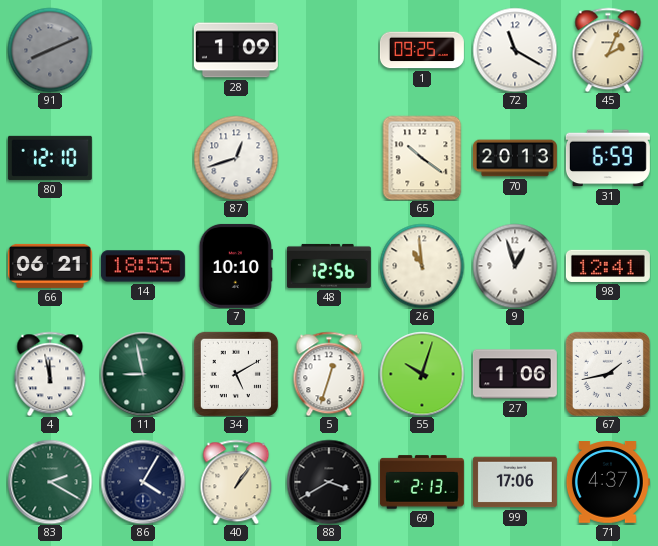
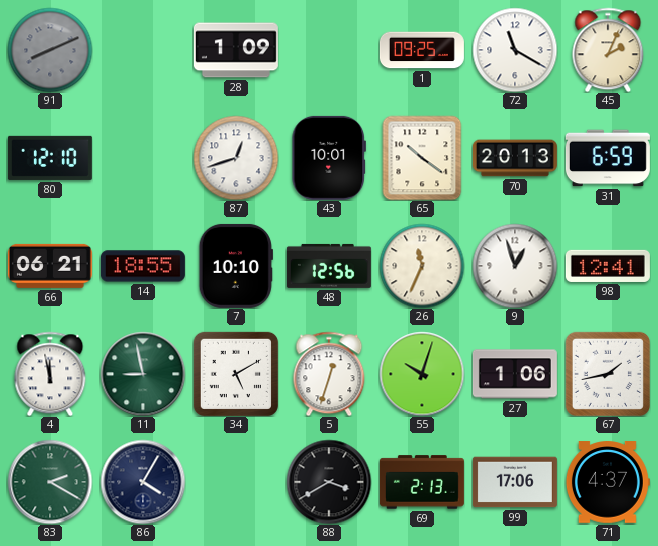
43: none -> 10:01 (329, 158)
26: 10:59 -> 11:34 (422, 266)
40: 1:06 -> none (236, 482)
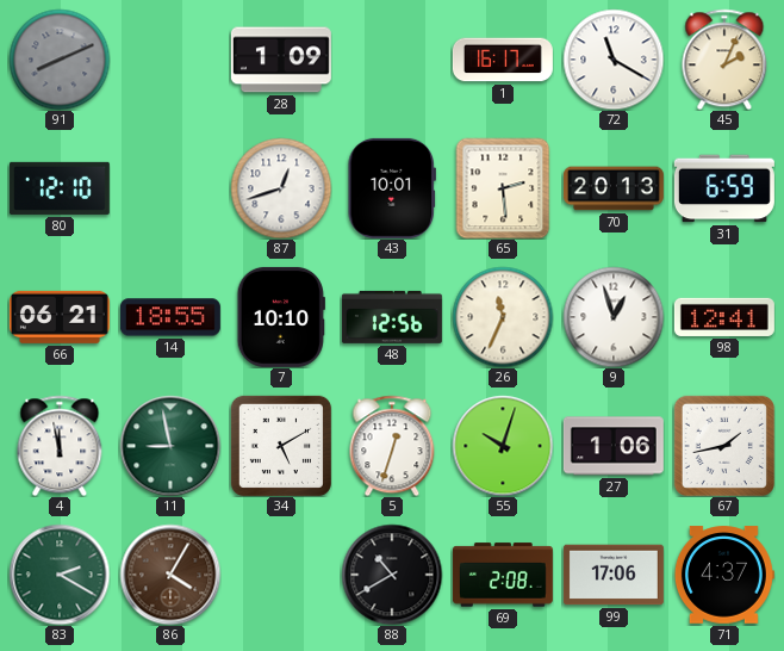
1: 09:25 -> 16:17 (503, 60)
65: 10:21 -> 2:29 (503, 188)
86 dial: navy -> brown (170, 575)
88: 3:40 -> 10:40 (392, 575)
69: 2:13 -> 2:08 (503, 575)
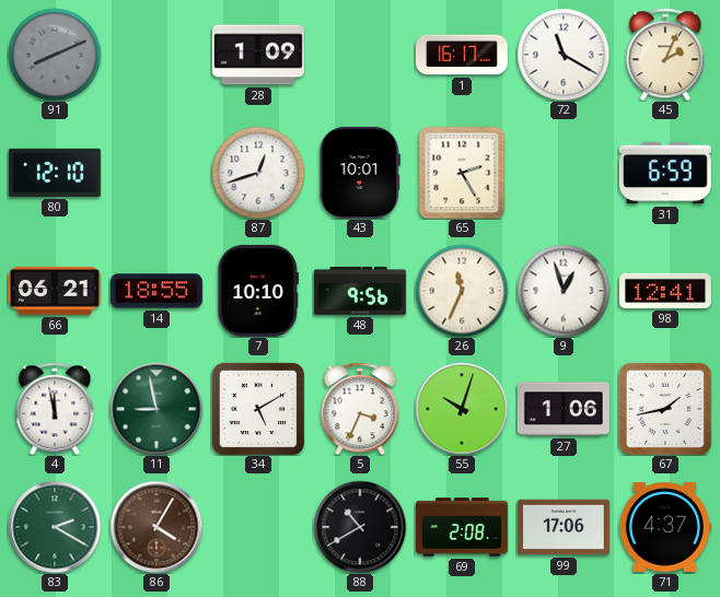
65: 2:29 -> 2:25 (462, 173)
70: 20:13 -> none (614, 188)
48: 12:56 -> 9:56 (360, 291)
5: 12:33 -> 3:34 (360, 409)
